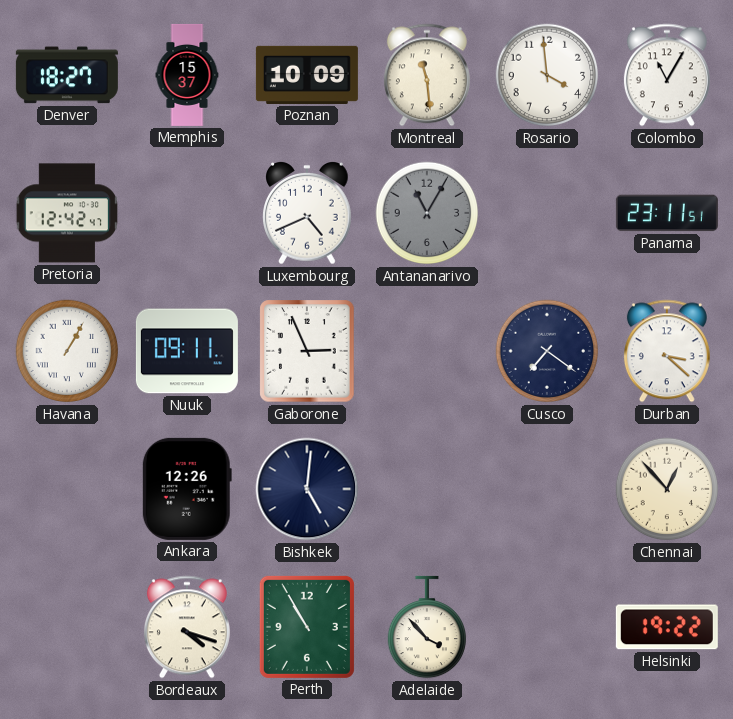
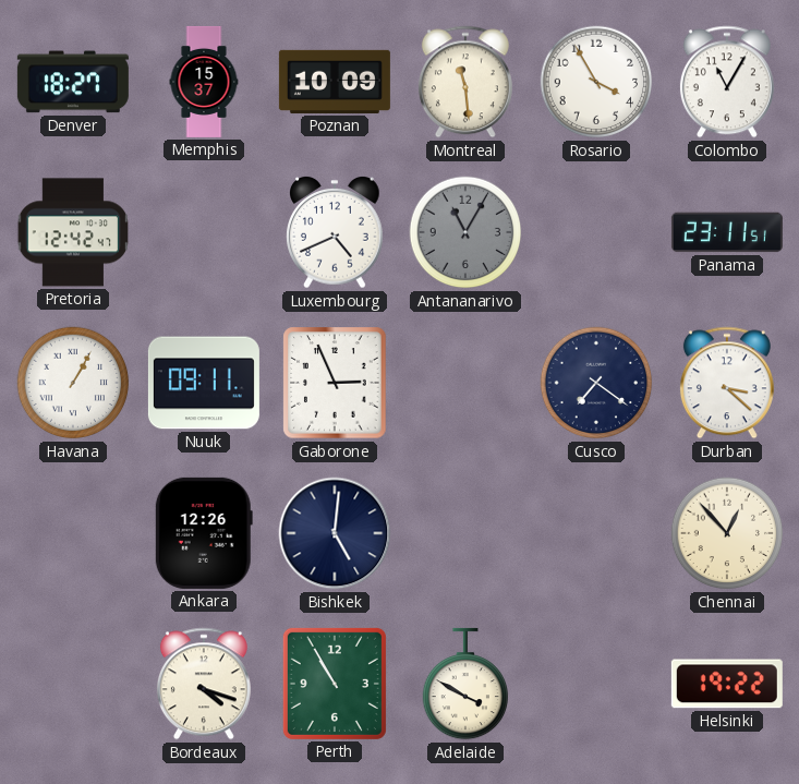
Rosario: 3:59 -> 3:55 (596, 82)
Adelaide: 3:53 -> 3:50 (465, 684)
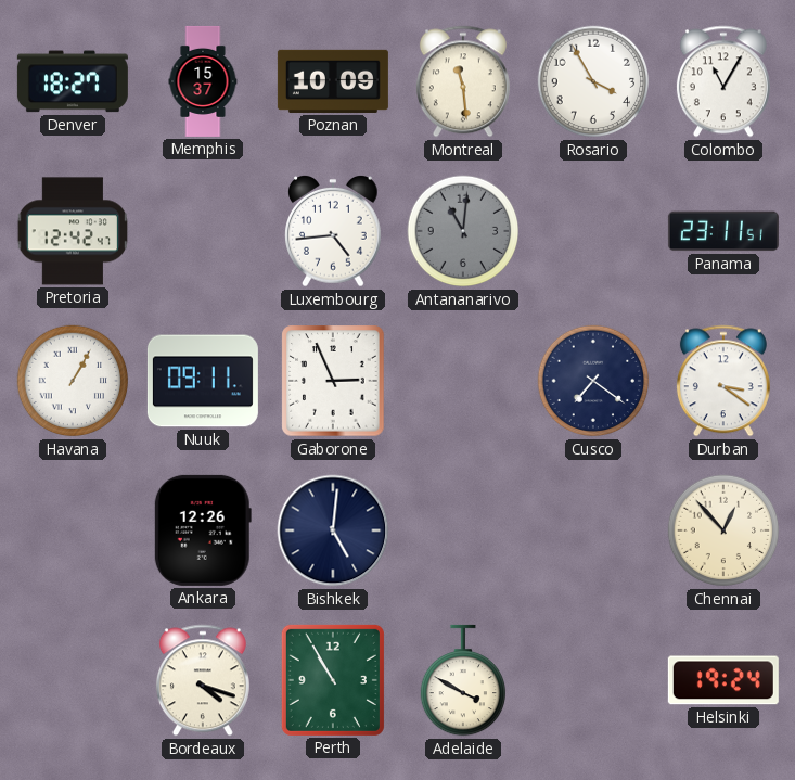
Luxembourg: 4:41 -> 4:44 (333, 232)
Antananarivo: 11:05 -> 11:01 (463, 231)
Durban: 3:22 -> 3:21 (723, 381)
Helsinki: 19:22 -> 19:24 (723, 680)
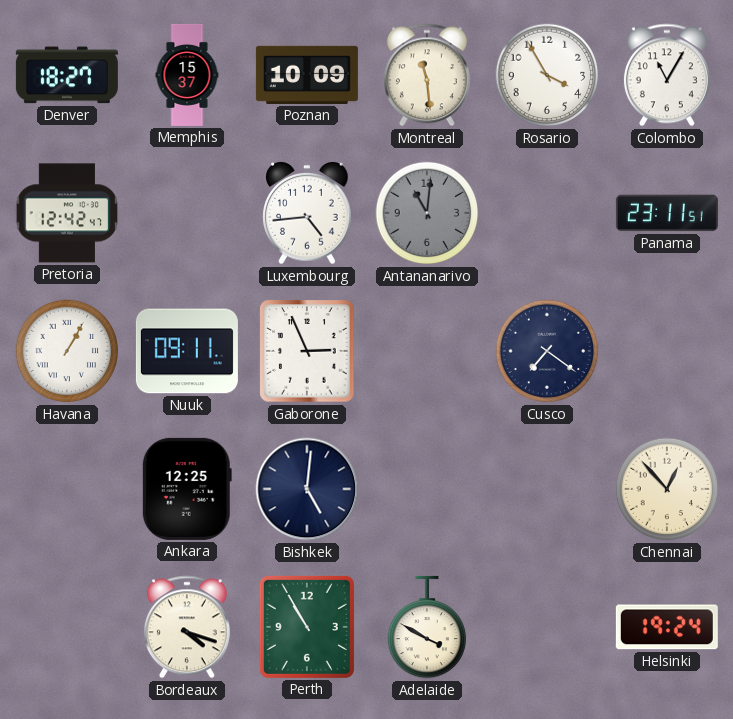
Durban: 3:21 -> none (723, 381)
Ankara: 12:26 -> 12:25 (187, 489)
